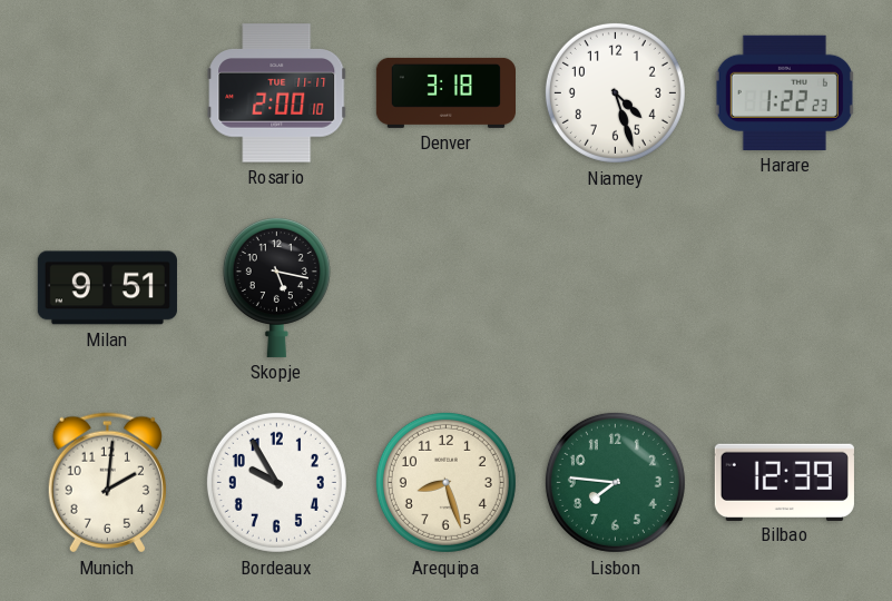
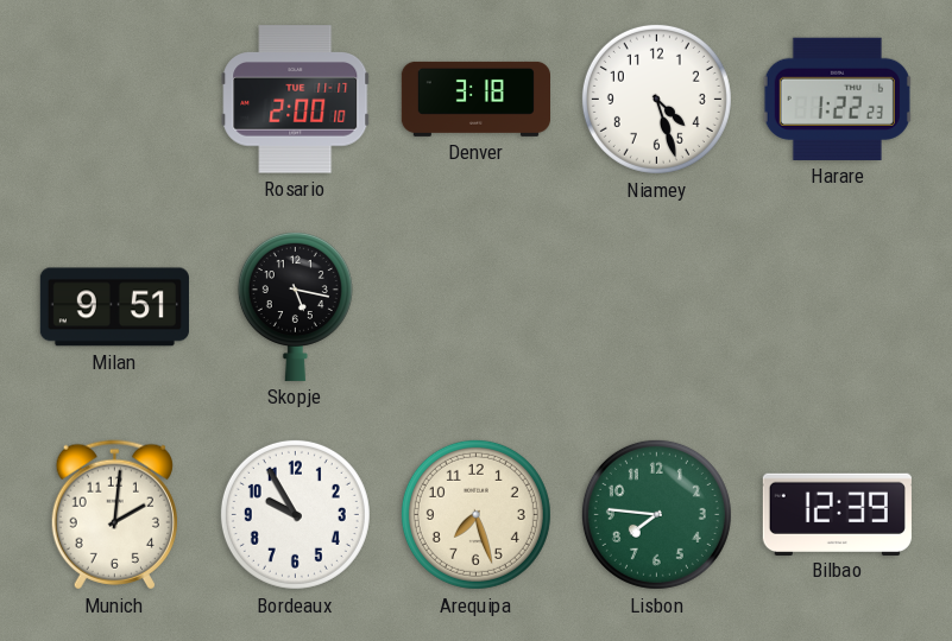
Arequipa: 8:27 -> 7:27 (475, 514)
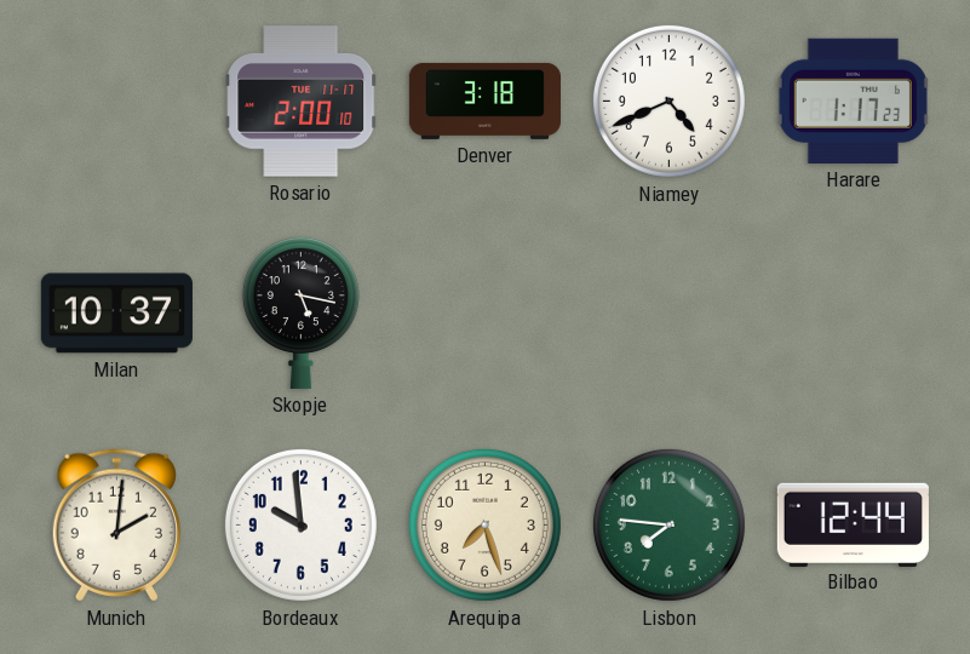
Niamey: 4:27 -> 4:41 (668, 101)
Harare: 1:22 -> 1:17 (853, 101)
Milan: 9:51 -> 10:37 (116, 314)
Bordeaux: 9:55 -> 9:59 (300, 524)
Bilbao: 12:39 -> 12:44 (853, 524)
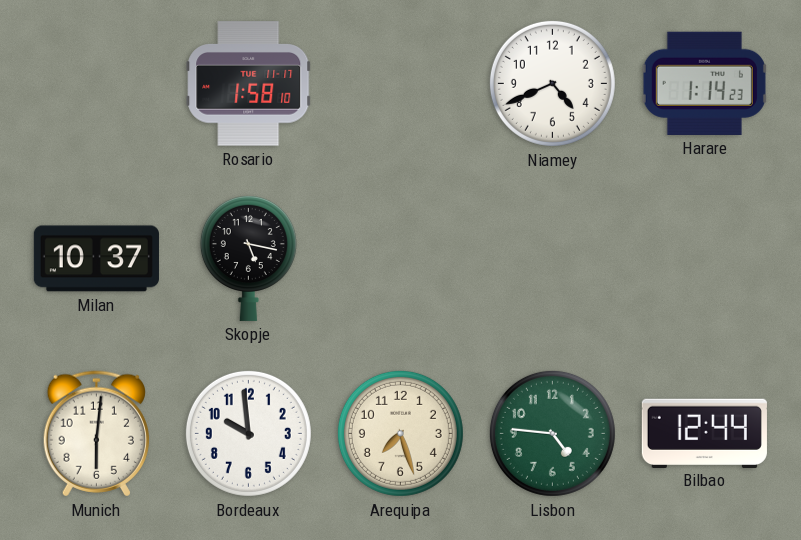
Rosario: 2:00 -> 1:58 (249, 84)
Denver: 3:18 -> none (484, 101)
Harare: 1:17 -> 1:14 (704, 83)
Munich: 2:01 -> 6:01 (96, 434)
Lisbon: 7:46 -> 4:46 (552, 433)
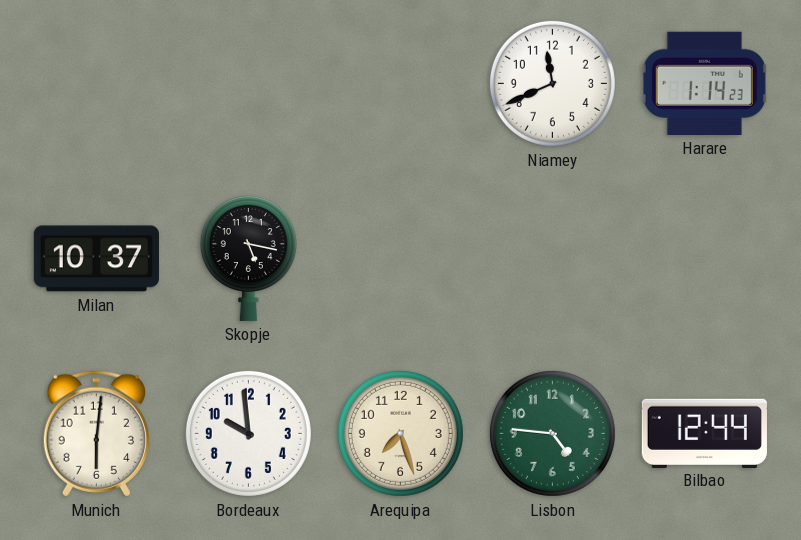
Rosario: 1:58 -> none (249, 84)
Niamey: 4:41 -> 11:41 (552, 83)
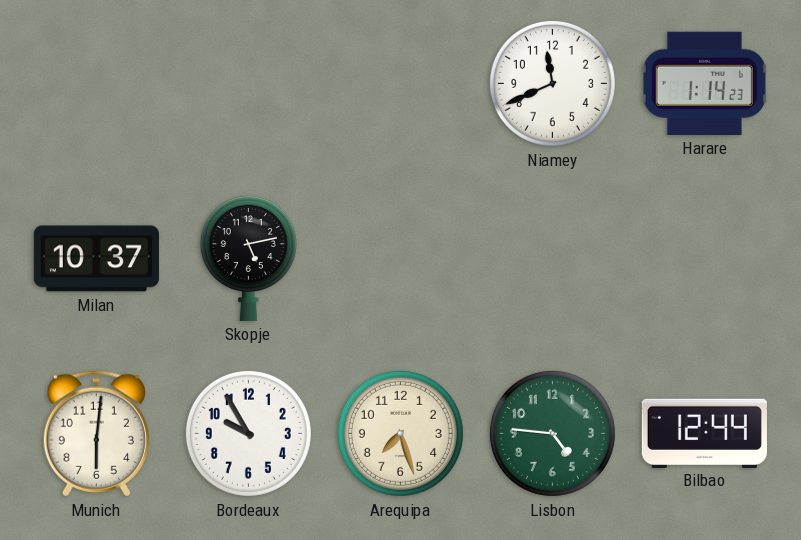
Skopje: 5:17 -> 5:13 (248, 259)
Bordeaux: 9:59 -> 9:55 (248, 433)
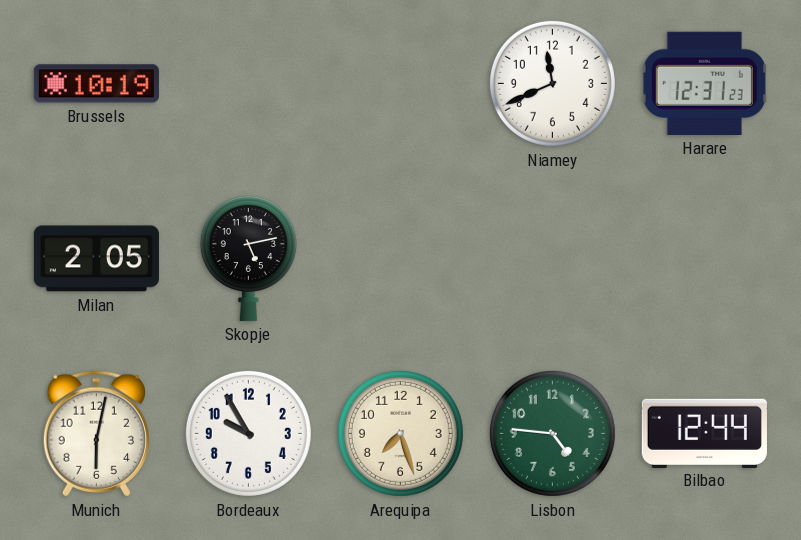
Brussels: none -> 10:19 (96, 84)
Harare: 1:14 -> 12:31 (704, 83)
Milan: 10:37 -> 2:05 (96, 259)
Munich: 6:01 -> 6:02 (96, 434)
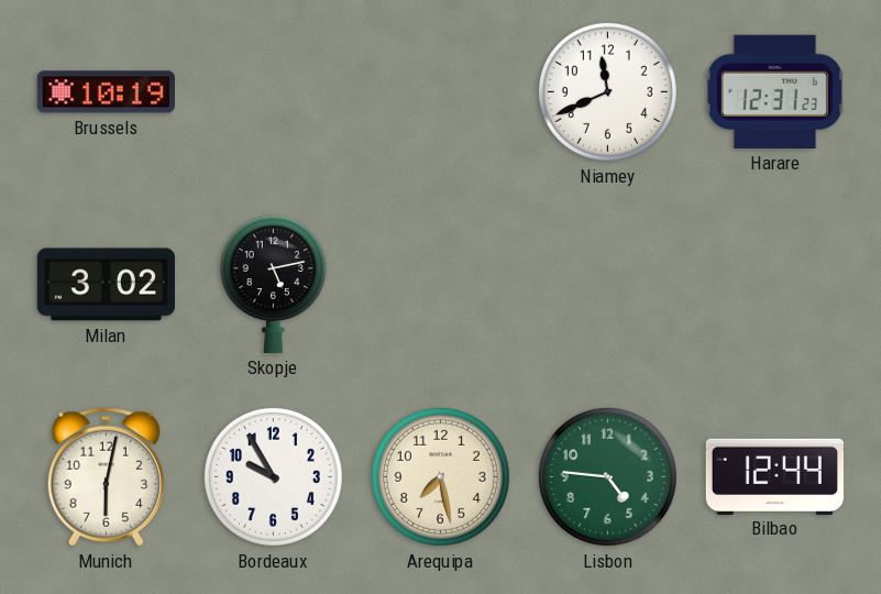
Milan: 2:05 -> 3:02 (106, 285)
Arequipa: 7:27 -> 7:28 (440, 476)
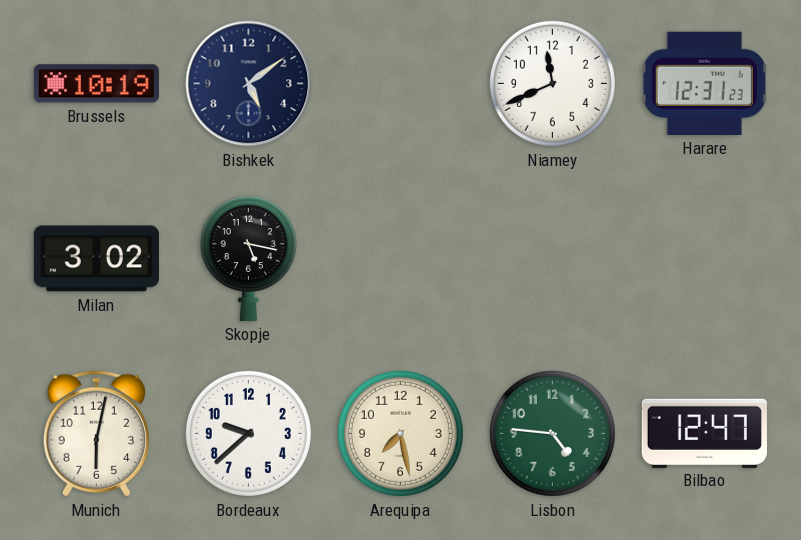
Bishkek: none -> 5:09 (249, 84)
Skopje: 5:13 -> 5:17 (248, 259)
Bordeaux: 9:55 -> 9:38 (248, 433)
Bilbao: 12:44 -> 12:47 (704, 433)
